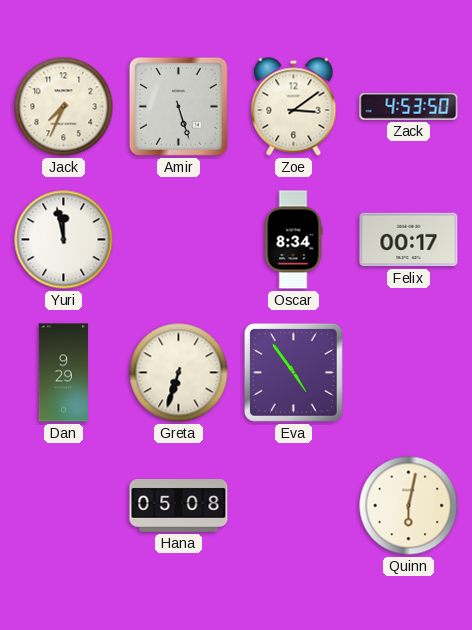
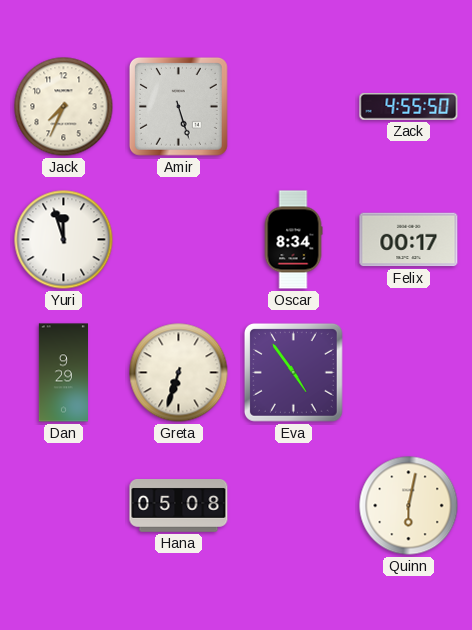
Zoe: 3:09 -> none (294, 107)
Zack: 4:53 -> 4:55 (409, 106)
Yuri: 11:58 -> 11:57 (64, 240)
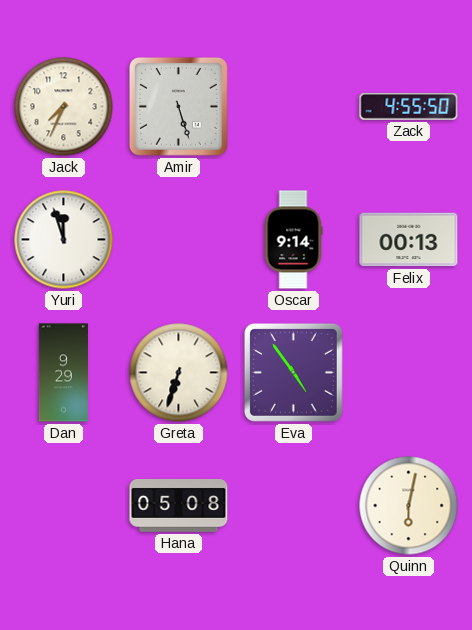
Oscar: 8:34 -> 9:14 (293, 240)
Felix: 00:17 -> 00:13 (409, 240)
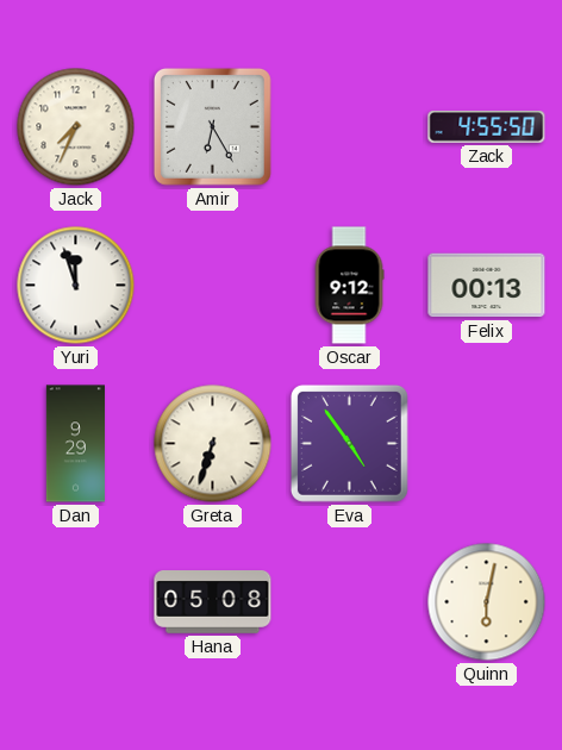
Amir: 5:27 -> 6:25 (212, 126)
Oscar: 9:14 -> 9:12 (349, 286)
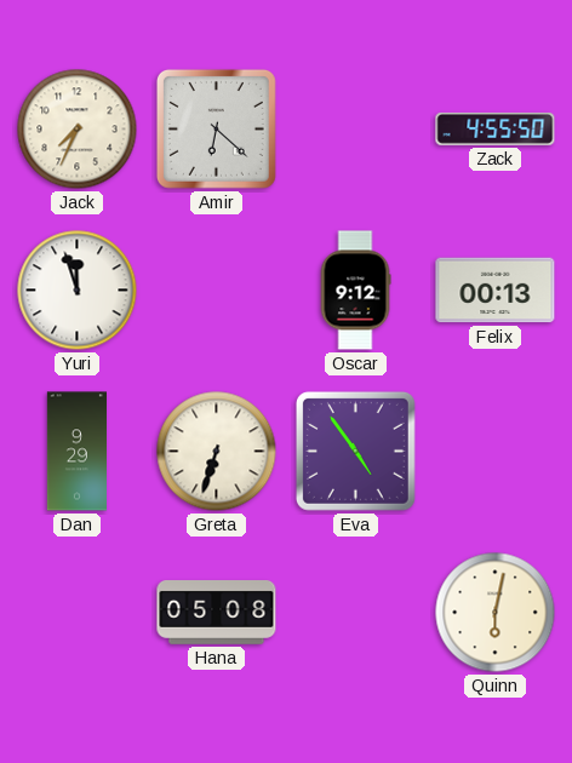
Amir: 6:25 -> 6:22 (216, 128)
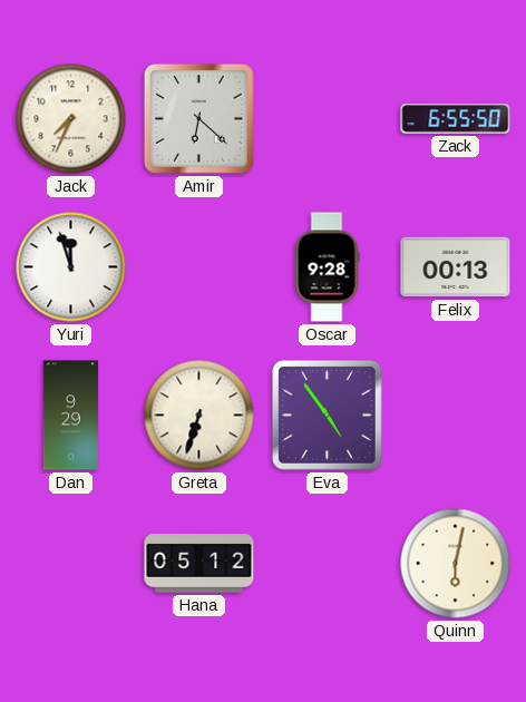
Zack: 4:55 -> 6:55 (456, 118)
Oscar: 9:12 -> 9:28 (327, 267)
Hana: 05:08 -> 05:12 (199, 564)
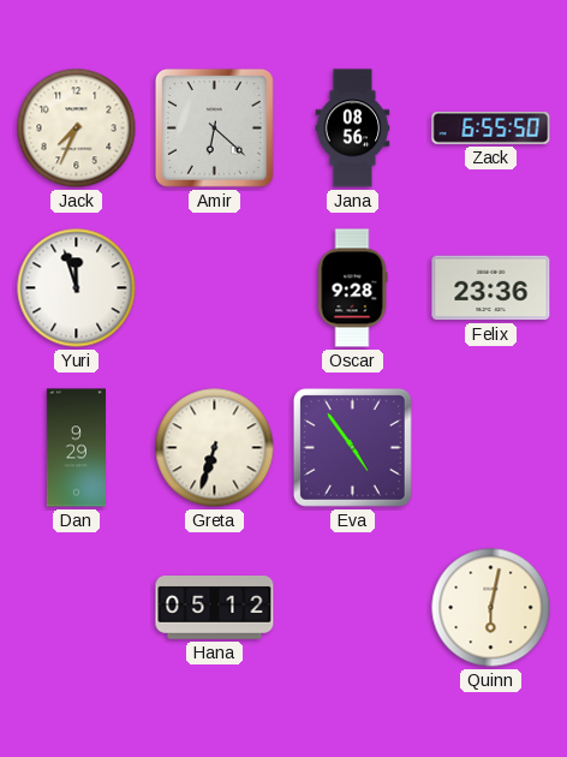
Jana: none -> 08:56 (353, 129)
Felix: 00:13 -> 23:36 (491, 288)
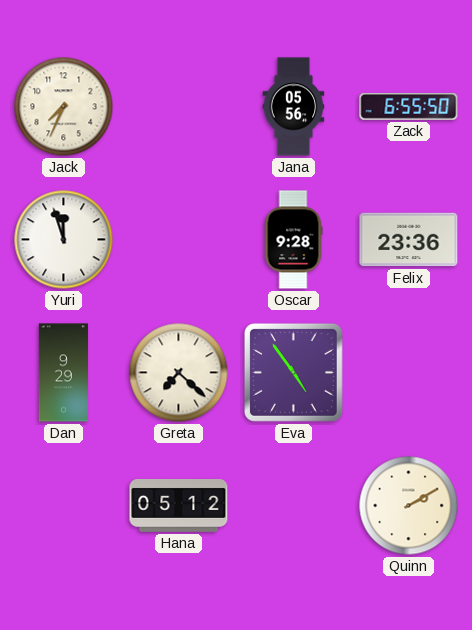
Amir: 6:22 -> none (214, 127)
Jana: 08:56 -> 05:56 (294, 107)
Greta: 6:33 -> 7:22 (179, 373)
Quinn: 6:02 -> 2:10 (409, 506)
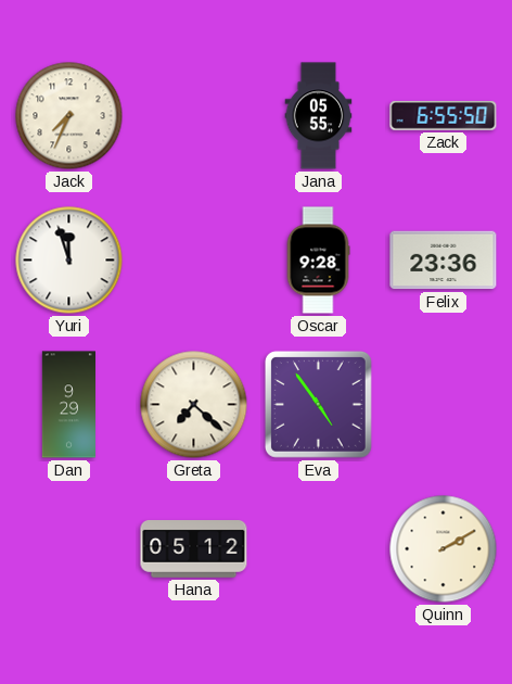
Jana: 05:56 -> 05:55 (319, 116)
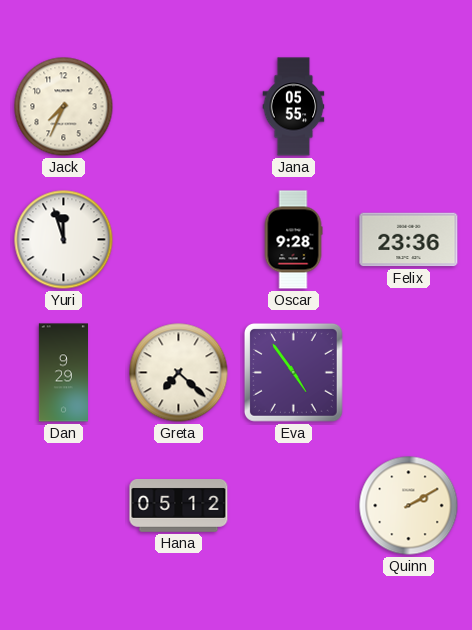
Zack: 6:55 -> none (444, 115)
